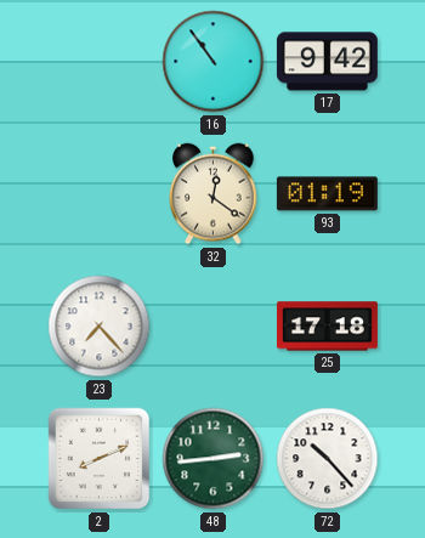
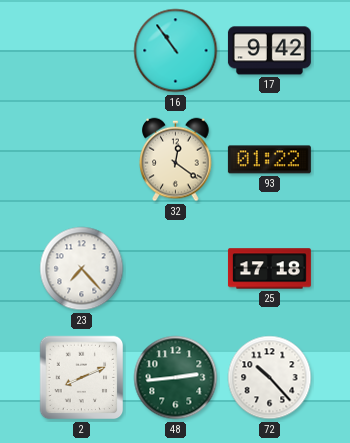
93: 01:19 -> 01:22 (269, 160)
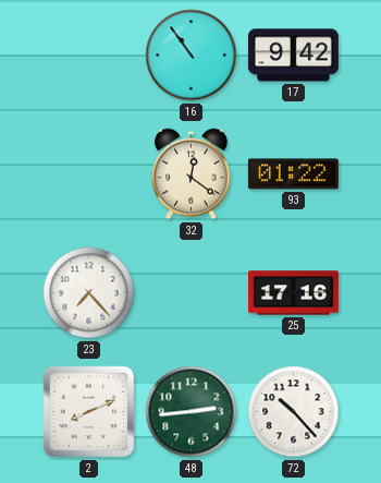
25: 17:18 -> 17:16 (293, 293)
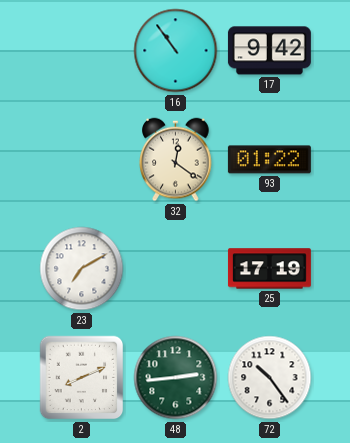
23: 7:23 -> 7:10 (82, 269)
25: 17:16 -> 17:19 (269, 269)
72: 10:23 -> 10:24 (270, 378)
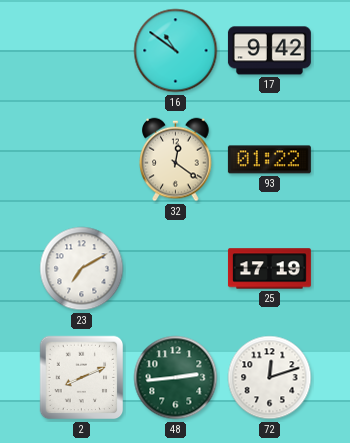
16: 10:54 -> 10:51 (176, 51)
72: 10:24 -> 12:12 (270, 378)
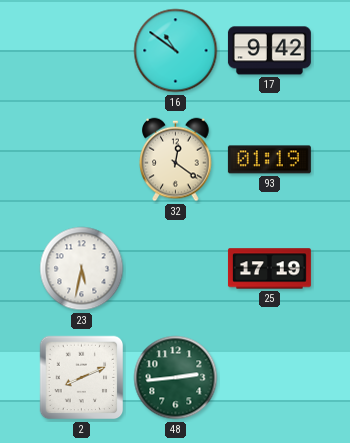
93: 01:22 -> 01:19 (269, 160)
23: 7:10 -> 5:32 (82, 269)
72: 12:12 -> none (270, 378)
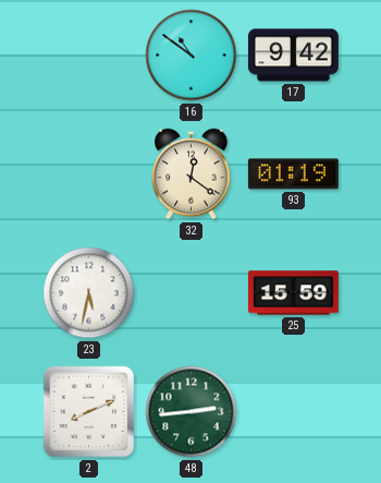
25: 17:19 -> 15:59 (293, 293)
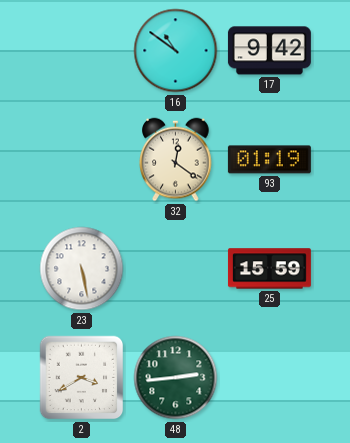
23: 5:32 -> 5:28 (82, 269)
2: 8:11 -> 3:40 (82, 378)
